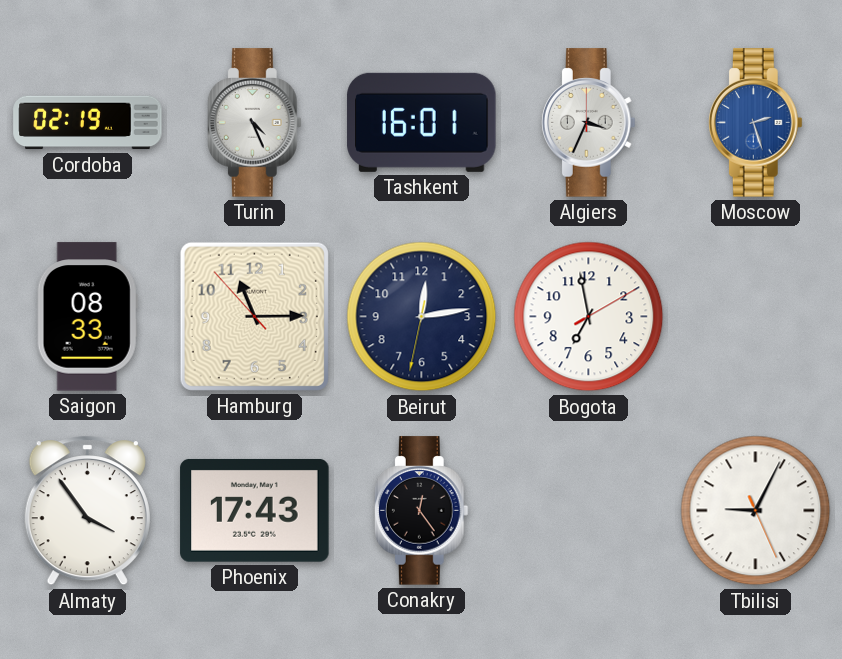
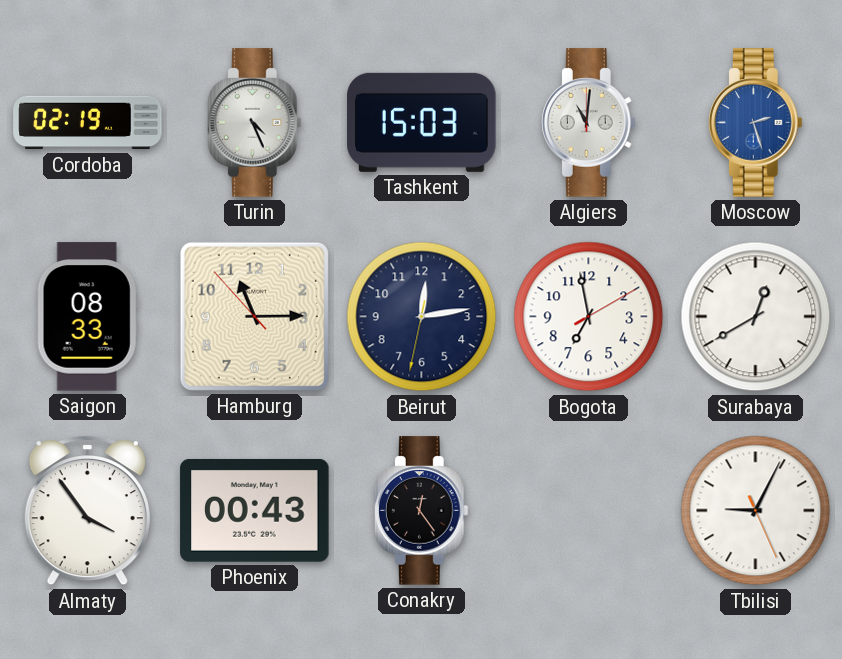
Tashkent: 16:01 -> 15:03 (422, 122)
Algiers: 3:34 -> 11:01 (588, 123)
Surabaya: none -> 12:40 (756, 317)
Phoenix: 17:43 -> 00:43 (255, 510)
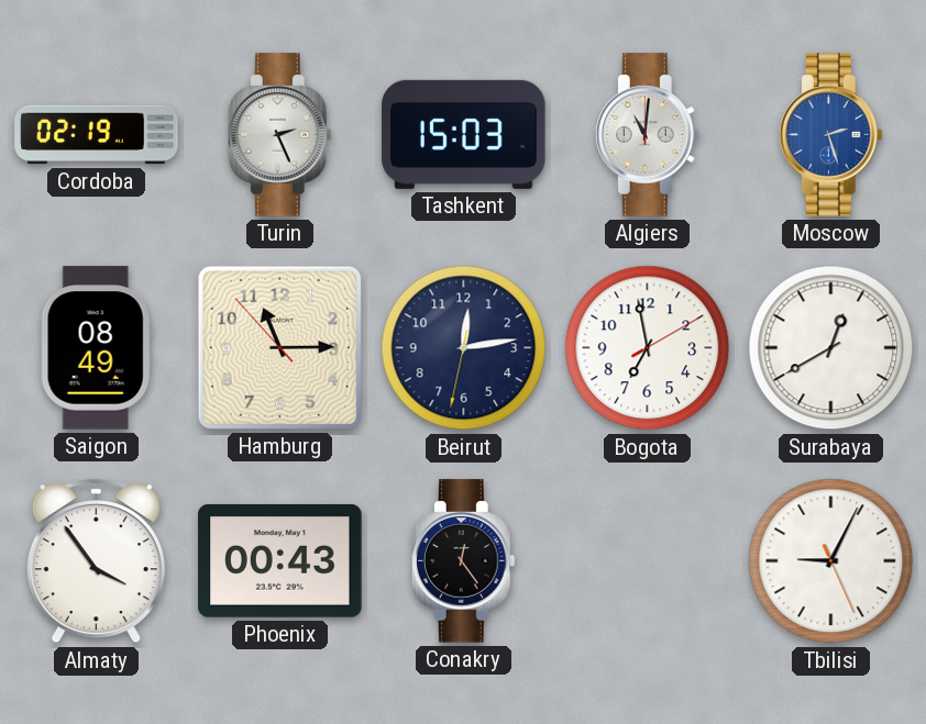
Turin: 4:26 -> 2:26 (279, 135)
Saigon: 08:33 -> 08:49 (96, 348)
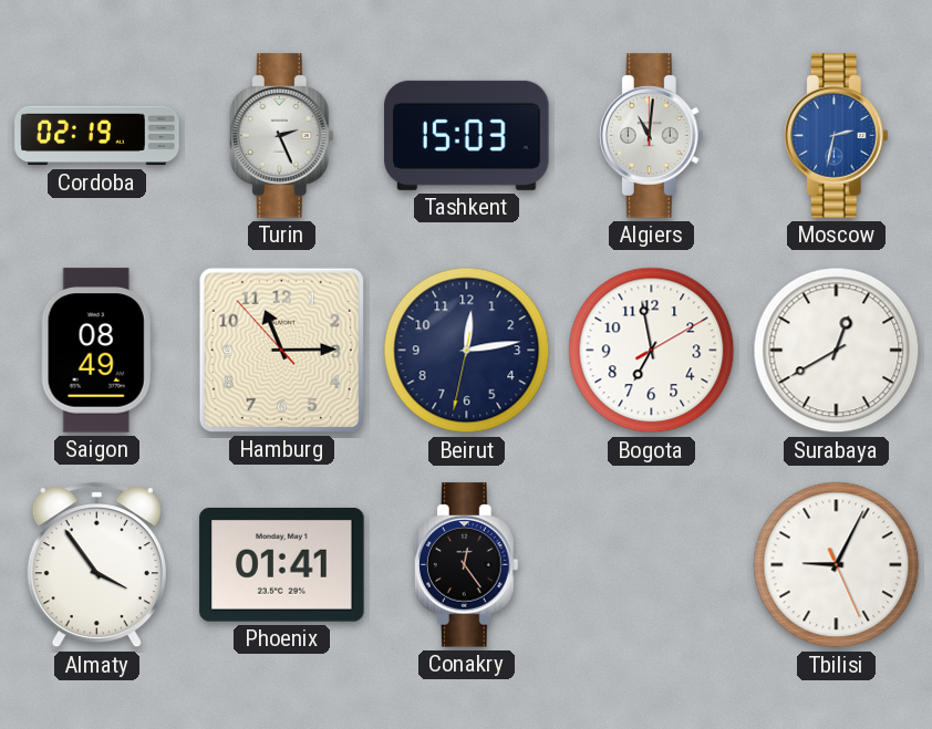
Moscow: 2:27 -> 2:32 (836, 136)
Phoenix: 00:43 -> 01:41 (282, 564)
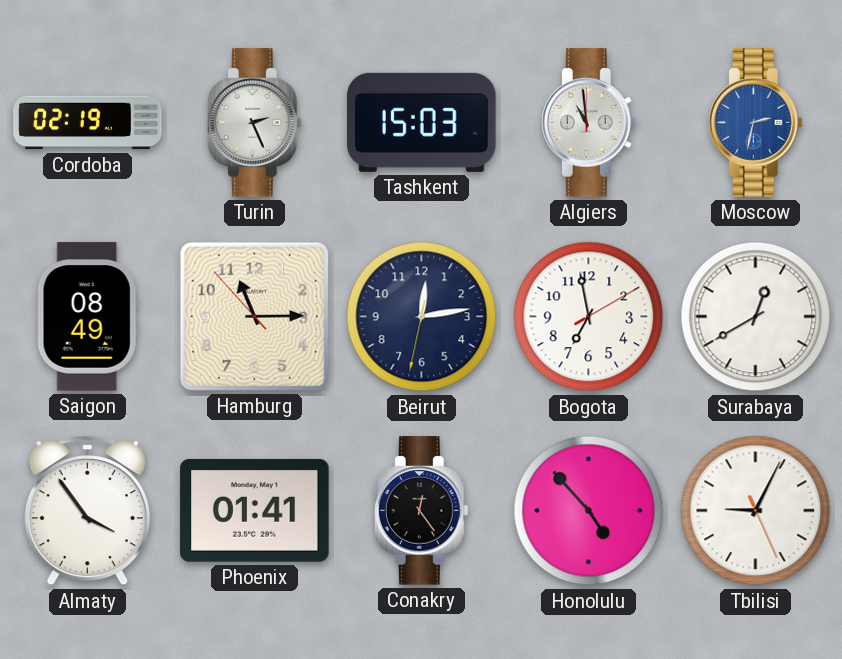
Algiers: 11:01 -> 10:59 (588, 123)
Honolulu: none -> 4:53 (589, 511)
